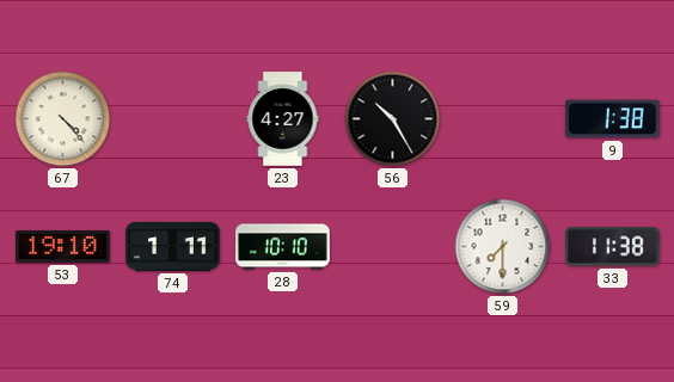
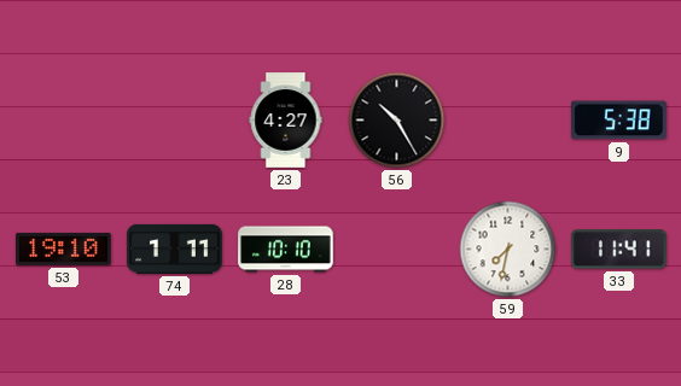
67: 4:23 -> none (63, 119)
9: 1:38 -> 5:38 (619, 121)
59: 7:30 -> 7:32 (508, 250)
33: 11:38 -> 11:41 (619, 250)
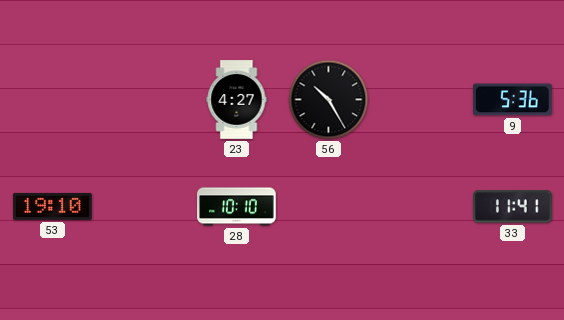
9: 5:38 -> 5:36 (513, 100)
74: 1:11 -> none (175, 248)
59: 7:32 -> none (508, 250)
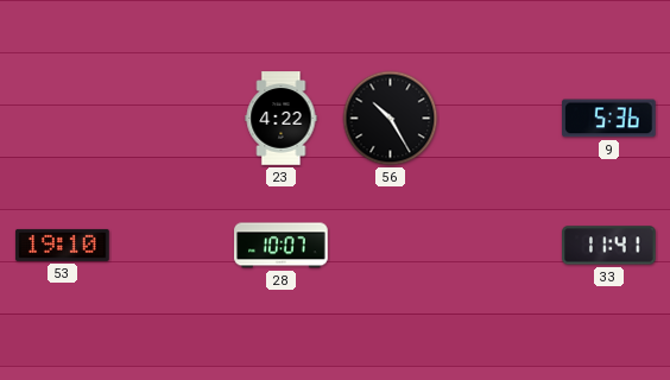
23: 4:27 -> 4:22 (282, 119)
28: 10:10 -> 10:07 (282, 246)
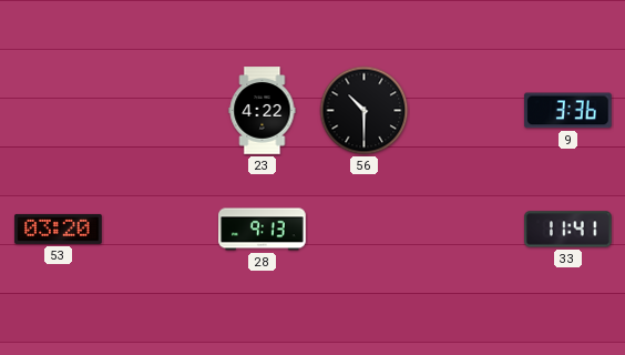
56: 10:25 -> 10:30 (365, 111)
9: 5:36 -> 3:36 (568, 111)
53: 19:10 -> 03:20 (59, 229)
28: 10:07 -> 9:13 (263, 230)
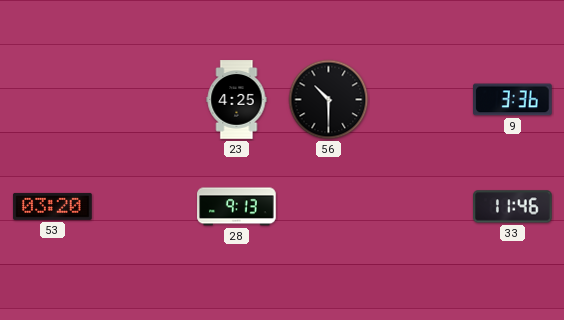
23: 4:22 -> 4:25 (237, 100)
33: 11:41 -> 11:46 (513, 207)
